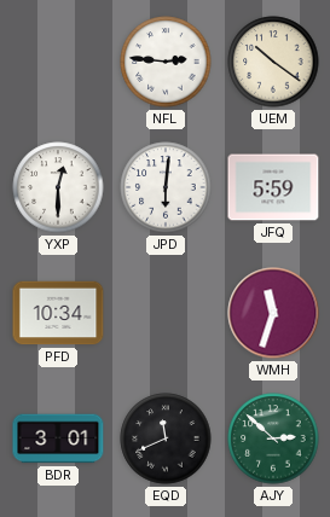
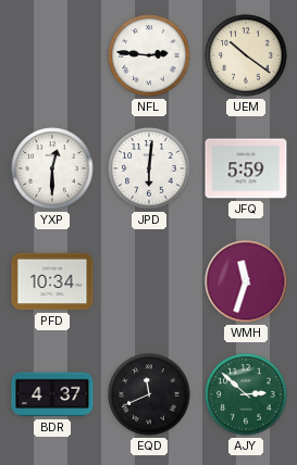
BDR: 3:01 -> 4:37 (52, 394)
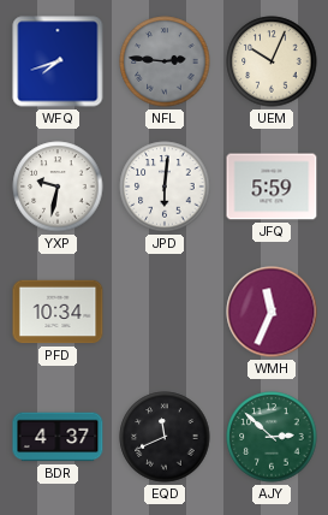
WFQ: none -> 7:42 (58, 61)
NFL dial: white -> grey (165, 61)
UEM: 10:21 -> 10:04 (272, 61)
YXP: 12:30 -> 9:32 (58, 187)
WMH: 11:33 -> 11:34 (272, 312)
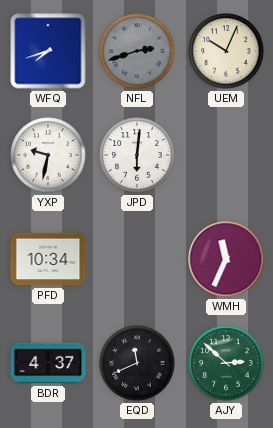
NFL: 2:46 -> 2:42 (137, 51)
JFQ: 5:59 -> none (272, 187)
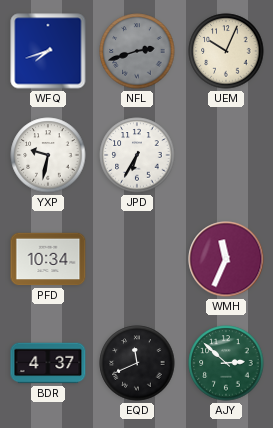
JPD: 6:01 -> 6:35 (137, 155)
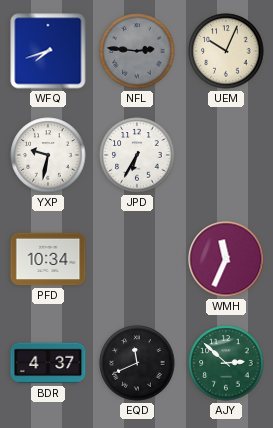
NFL: 2:42 -> 2:46 (137, 51)
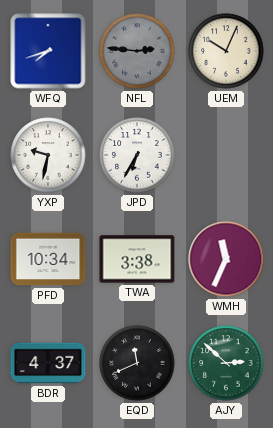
TWA: none -> 3:38 (137, 259)
